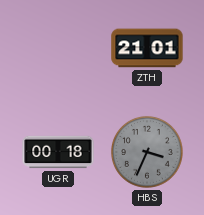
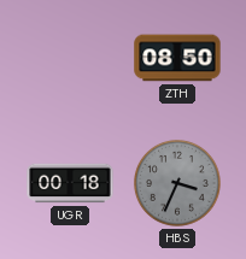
ZTH: 21:01 -> 08:50 (177, 58)
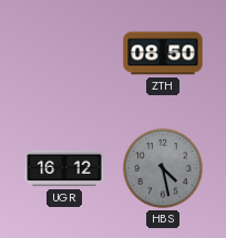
UGR: 00:18 -> 16:12 (64, 168)
HBS: 3:34 -> 4:28 (163, 168)
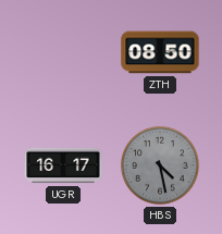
UGR: 16:12 -> 16:17 (63, 165)
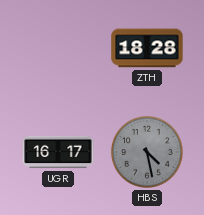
ZTH: 08:50 -> 18:28 (147, 48)
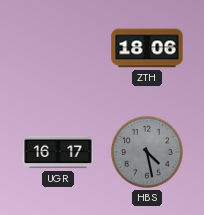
ZTH: 18:28 -> 18:06 (147, 48)
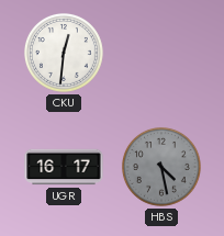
CKU: none -> 12:31 (64, 53)
ZTH: 18:06 -> none (147, 48)
